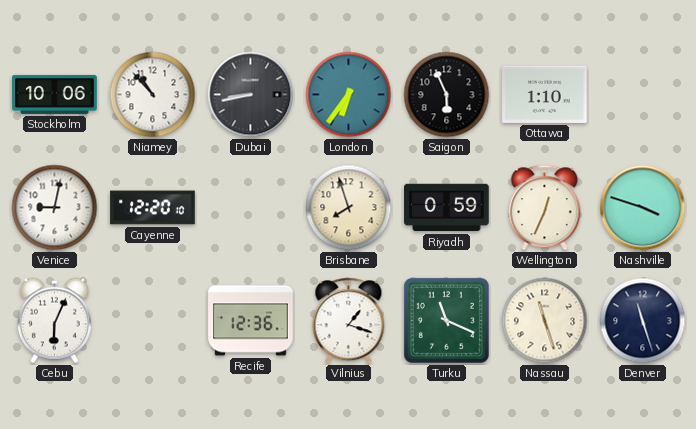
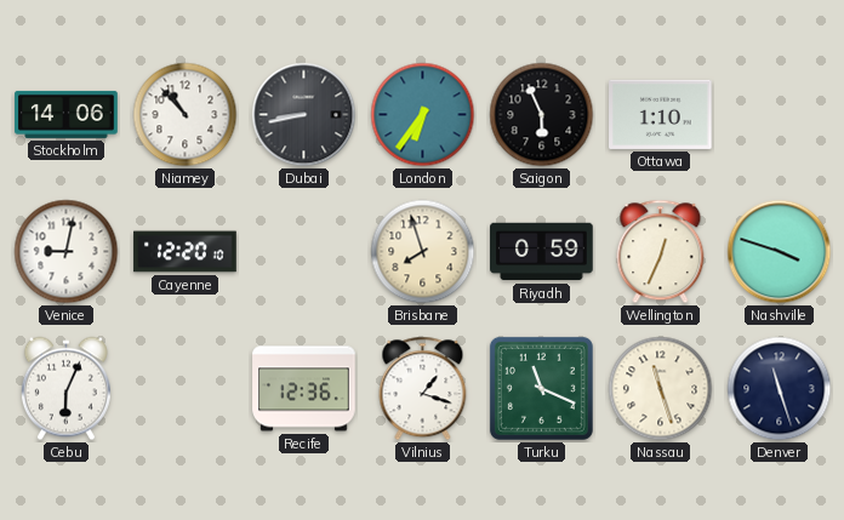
Stockholm: 10:06 -> 14:06 (67, 114)
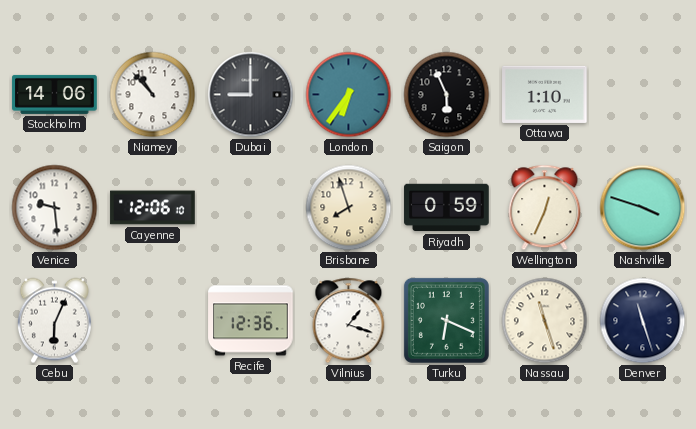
Dubai: 8:43 -> 9:00 (251, 95)
Venice: 9:02 -> 9:29 (55, 208)
Cayenne: 12:20 -> 12:06 (153, 208)
Turku: 11:19 -> 6:19 (446, 320)
